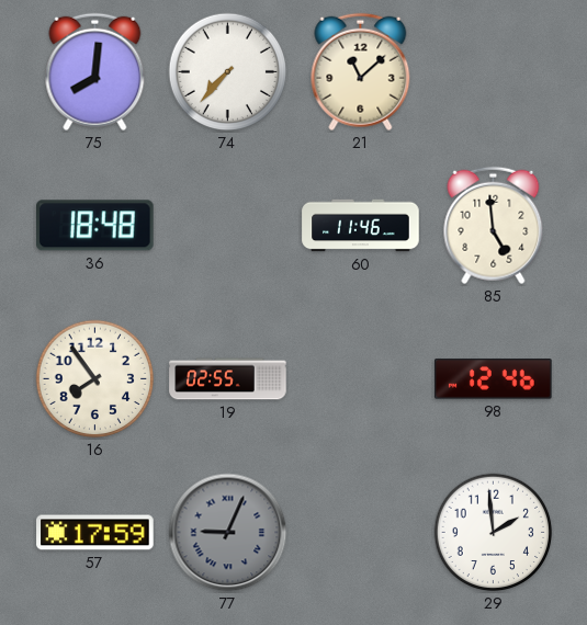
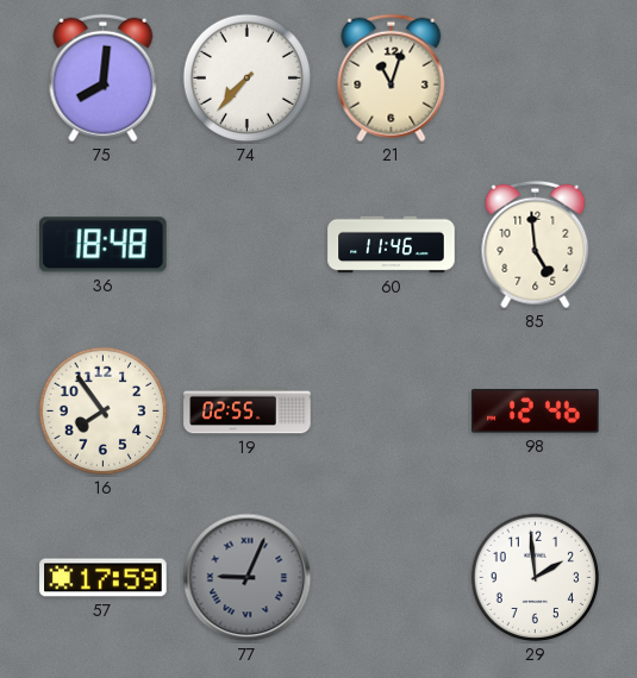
21: 11:08 -> 11:03 (392, 79)
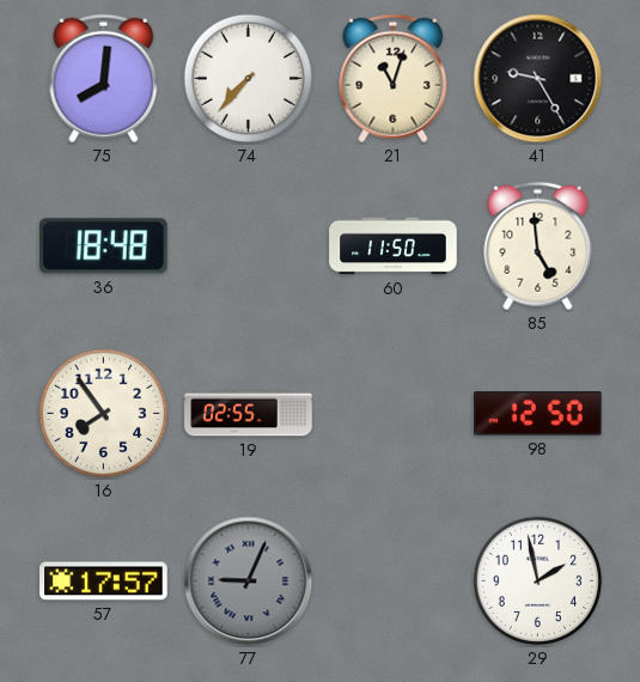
41: none -> 9:25 (538, 79)
60: 11:46 -> 11:50 (394, 246)
98: 12:46 -> 12:50 (538, 414)
57: 17:59 -> 17:57 (104, 581)
29: 1:59 -> 1:58 (538, 581)
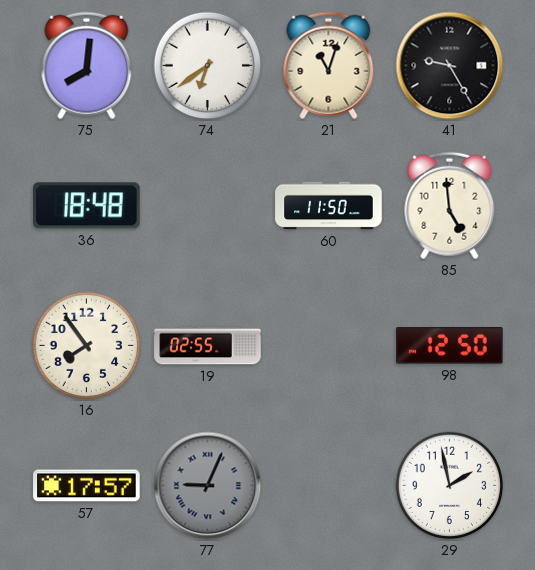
74: 7:37 -> 6:39 (208, 66)
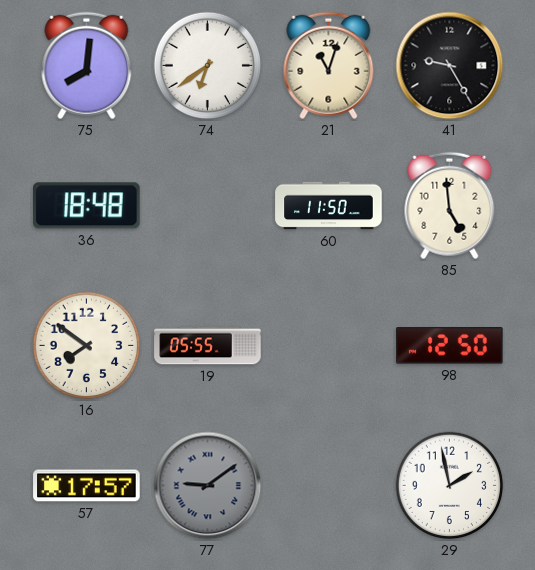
16: 7:54 -> 7:51 (87, 346)
19: 02:55 -> 05:55 (208, 346)
77: 9:04 -> 9:09 (208, 486)
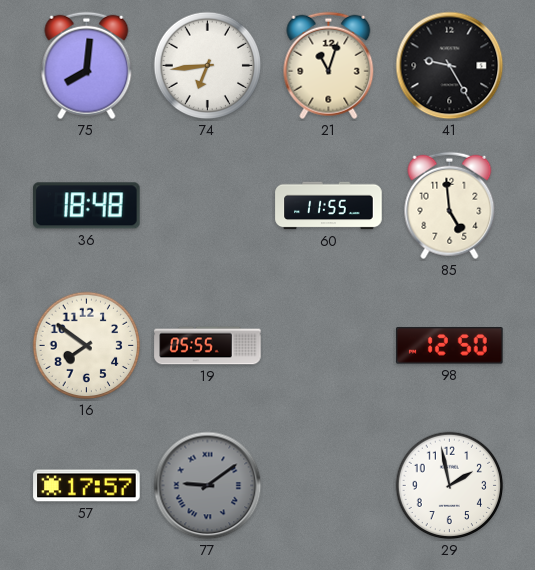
74: 6:39 -> 6:44 (208, 66)
60: 11:50 -> 11:55 (329, 206)
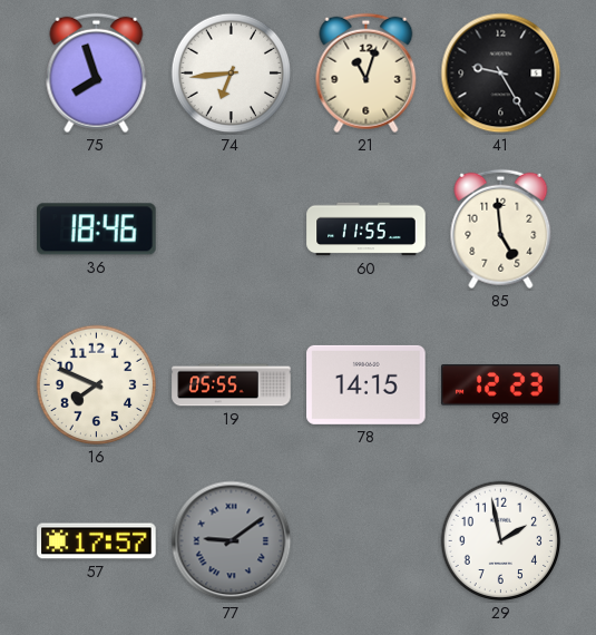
75: 8:01 -> 7:57 (97, 74)
36: 18:48 -> 18:46 (97, 229)
16: 7:51 -> 7:49 (97, 385)
78: none -> 14:15 (367, 384)
98: 12:50 -> 12:23 (501, 385)
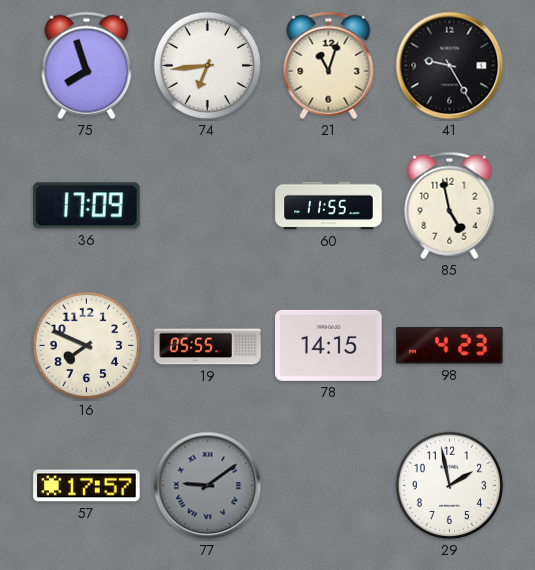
36: 18:46 -> 17:09 (87, 206)
85: 4:59 -> 4:58 (450, 206)
98: 12:23 -> 4:23 (450, 346)
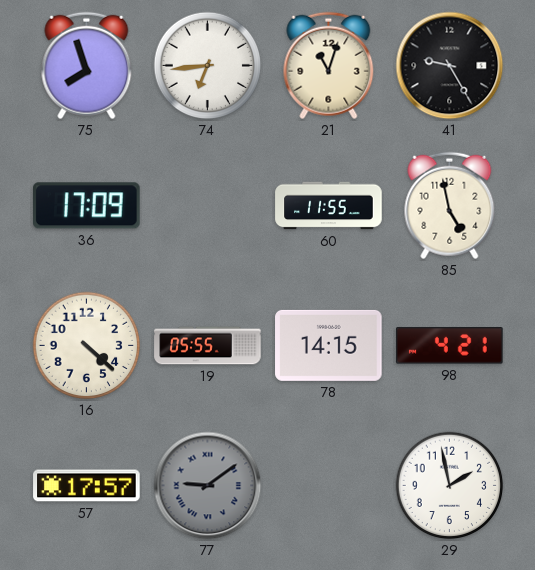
16: 7:49 -> 4:22 (87, 346)
98: 4:23 -> 4:21 (450, 346)
